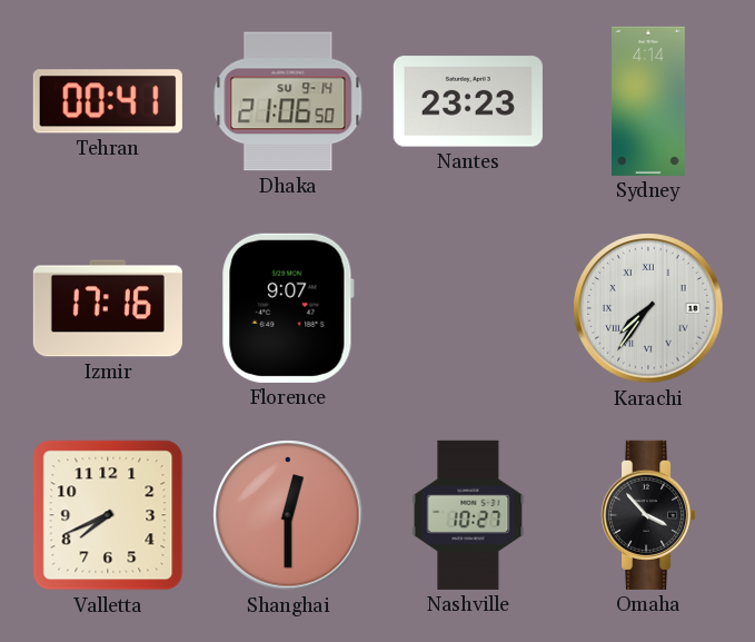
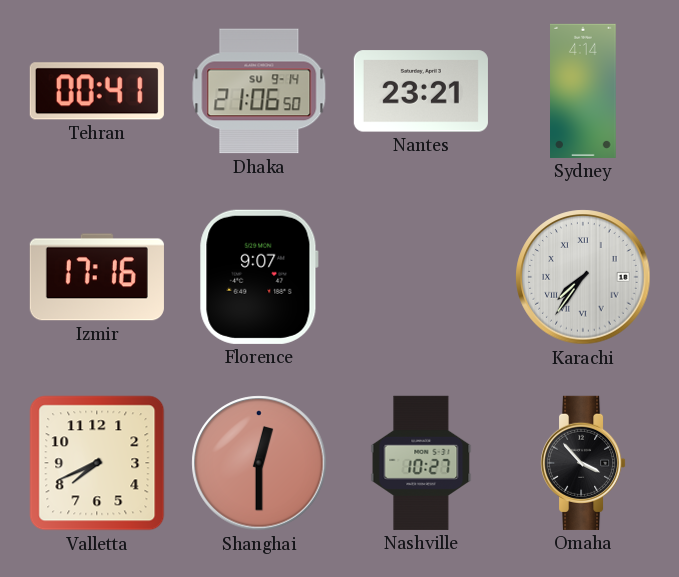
Nantes: 23:23 -> 23:21 (421, 91)
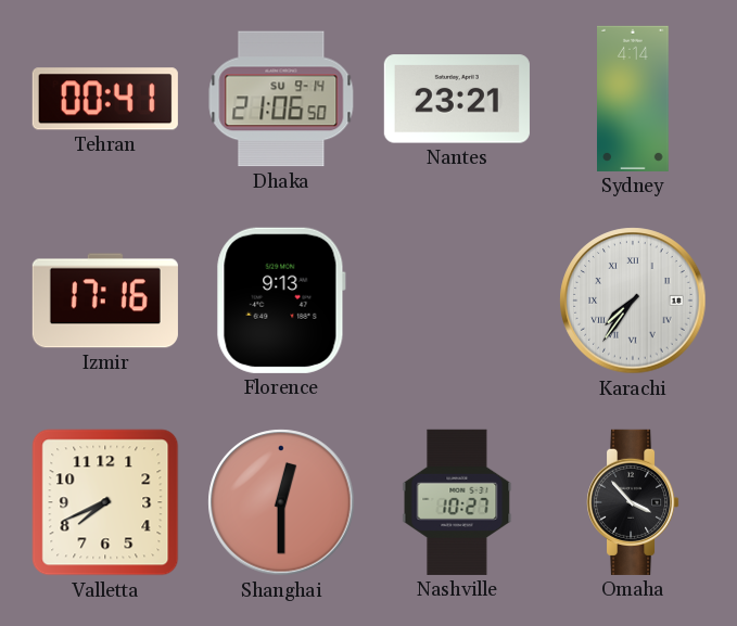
Florence: 9:07 -> 9:13 (281, 301)
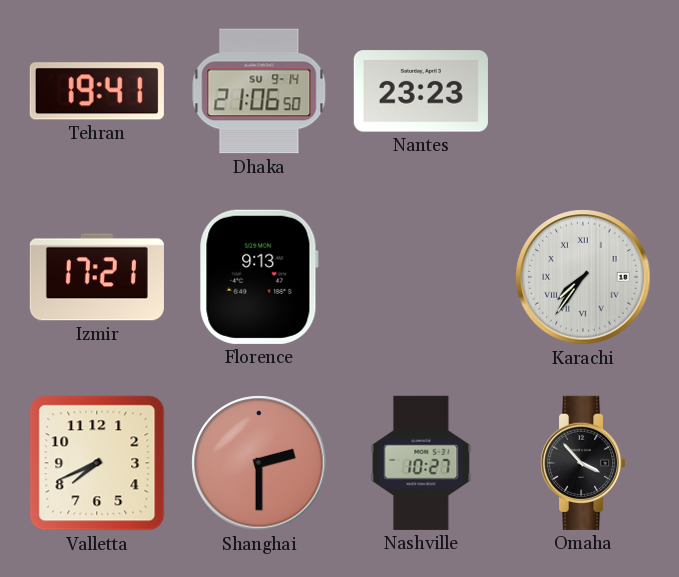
Tehran: 00:41 -> 19:41 (97, 91)
Nantes: 23:21 -> 23:23 (421, 91)
Sydney: 4:14 -> none (634, 99)
Izmir: 17:16 -> 17:21 (97, 277)
Shanghai: 12:30 -> 2:30 (259, 463)
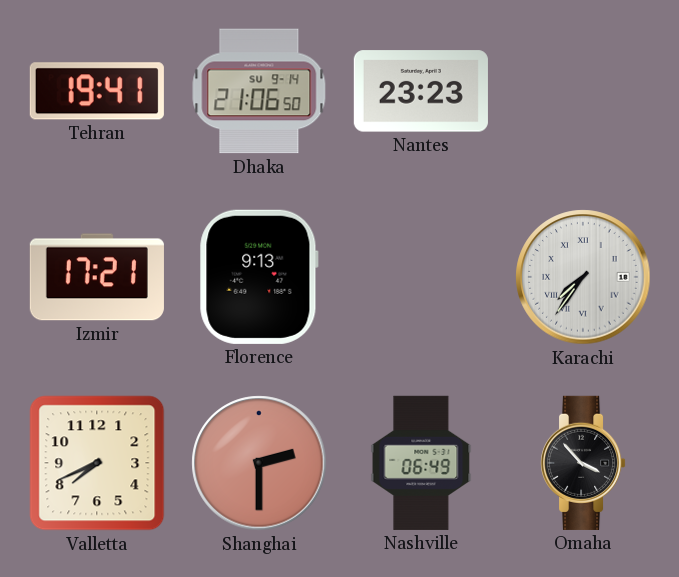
Nashville: 10:27 -> 06:49 (421, 463)
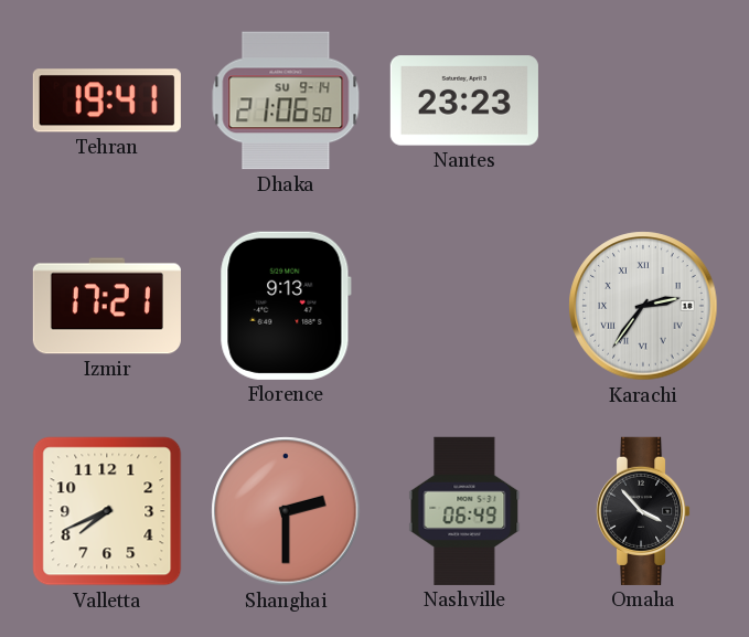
Karachi: 7:36 -> 2:36 (643, 306)
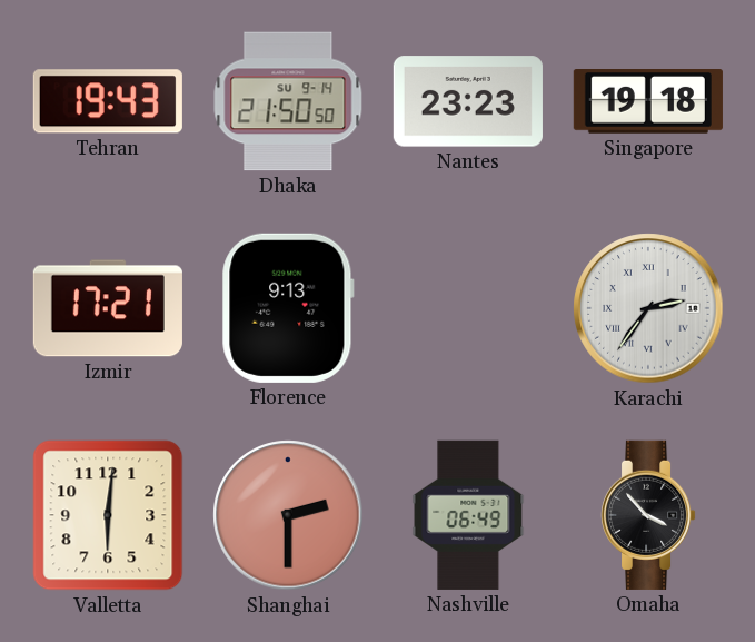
Tehran: 19:41 -> 19:43 (108, 101)
Dhaka: 21:06 -> 21:50 (288, 101)
Singapore: none -> 19:18 (648, 102)
Valletta: 7:41 -> 6:01 (108, 515)
